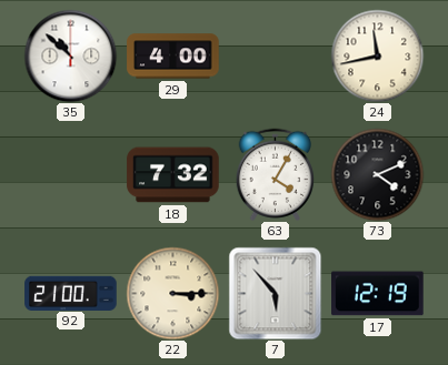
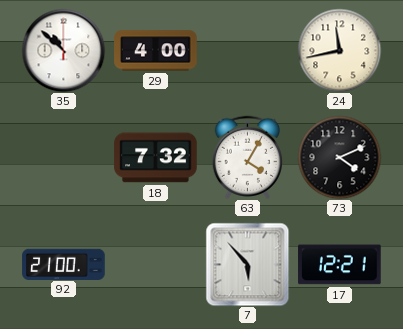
22: 3:15 -> none (172, 293)
17: 12:19 -> 12:21 (340, 265)
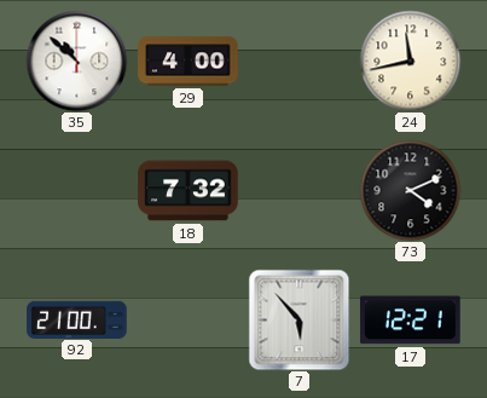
63: 4:05 -> none (247, 157)
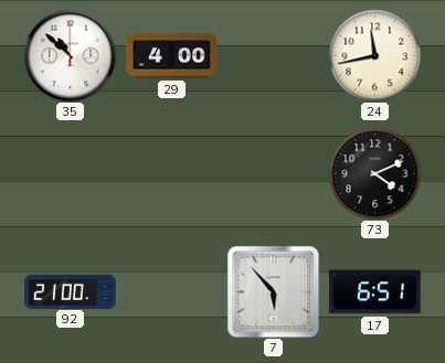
18: 7:32 -> none (189, 191)
17: 12:21 -> 6:51 (375, 292)
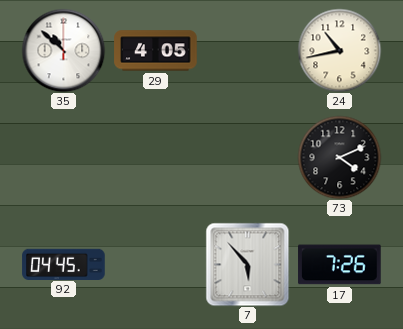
29: 4:00 -> 4:05 (156, 51)
24: 11:43 -> 10:43 (339, 50)
92: 21:00 -> 04:45 (64, 264)
17: 6:51 -> 7:26 (340, 265)
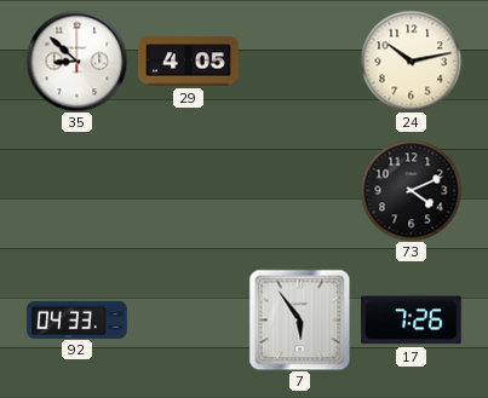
35: 10:52 -> 8:52 (76, 60)
24: 10:43 -> 10:13 (411, 60)
92: 04:45 -> 04:33 (77, 319)
7: 5:53 -> 5:54 (299, 319)
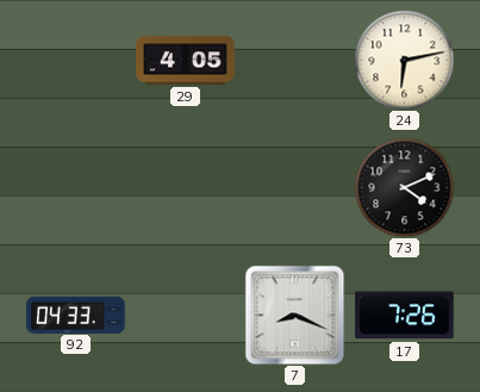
35: 8:52 -> none (76, 60)
24: 10:13 -> 6:13 (404, 60)
7: 5:54 -> 8:19 (294, 315)
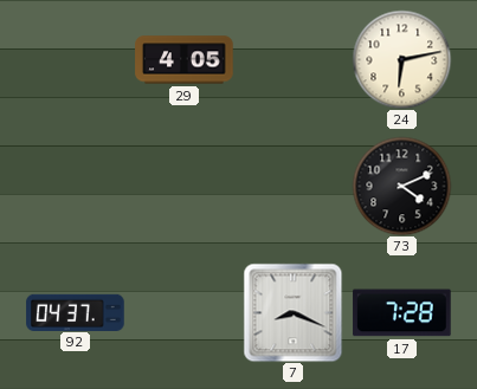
92: 04:33 -> 04:37 (76, 312)
17: 7:26 -> 7:28 (402, 313)
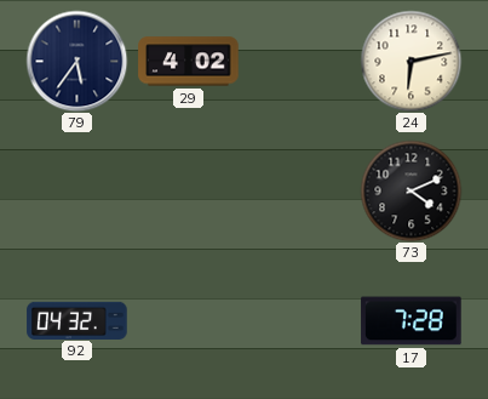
79: none -> 5:36 (76, 61)
29: 4:05 -> 4:02 (189, 62)
92: 04:37 -> 04:32 (77, 320)
7: 8:19 -> none (292, 312)
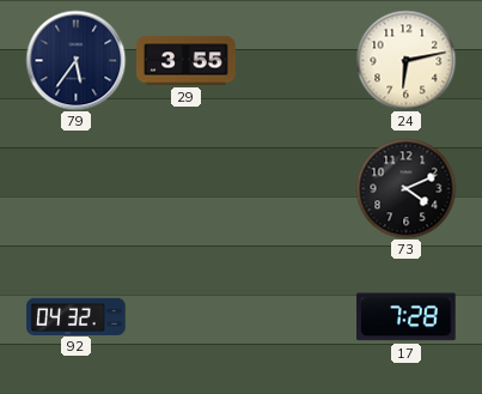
29: 4:02 -> 3:55 (187, 61)
